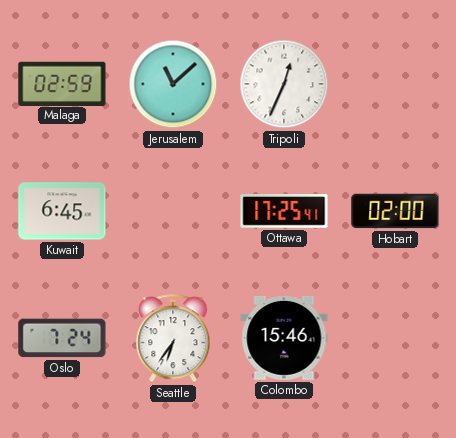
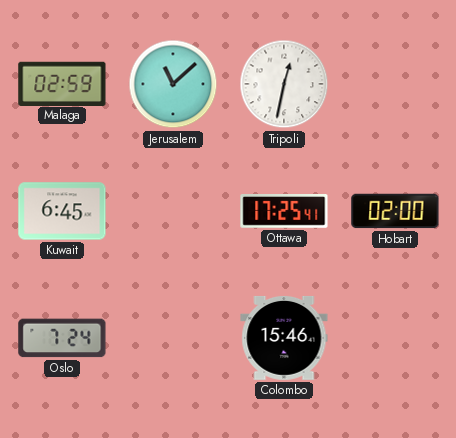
Tripoli: 12:34 -> 12:32 (284, 84)
Seattle: 6:36 -> none (173, 339)
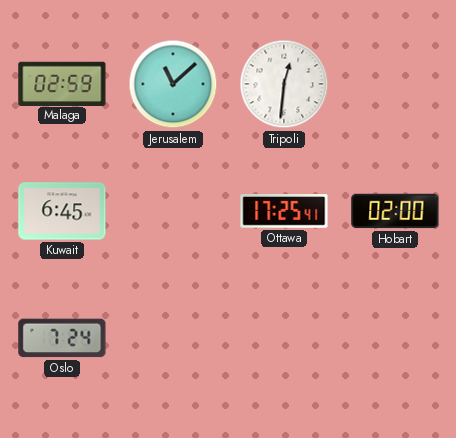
Tripoli: 12:32 -> 12:31 (284, 84)
Colombo: 15:46 -> none (284, 338)
